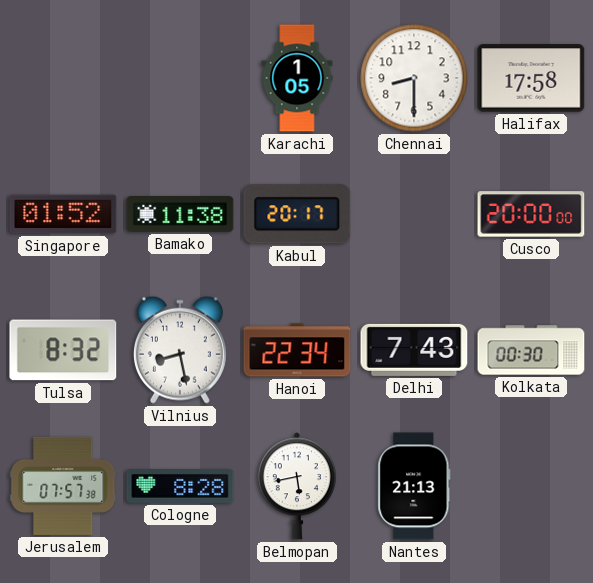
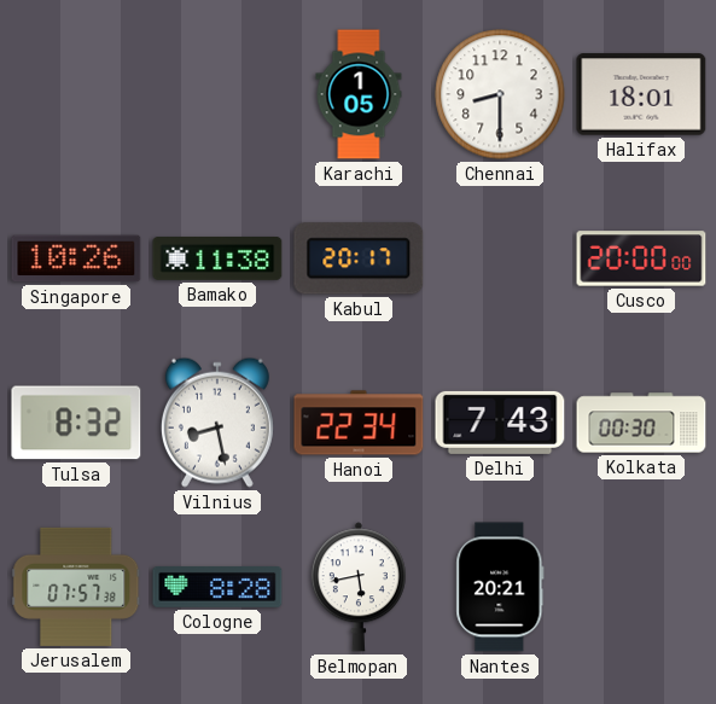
Halifax: 17:58 -> 18:01 (641, 94)
Singapore: 01:52 -> 10:26 (76, 258)
Nantes: 21:13 -> 20:21 (500, 587)
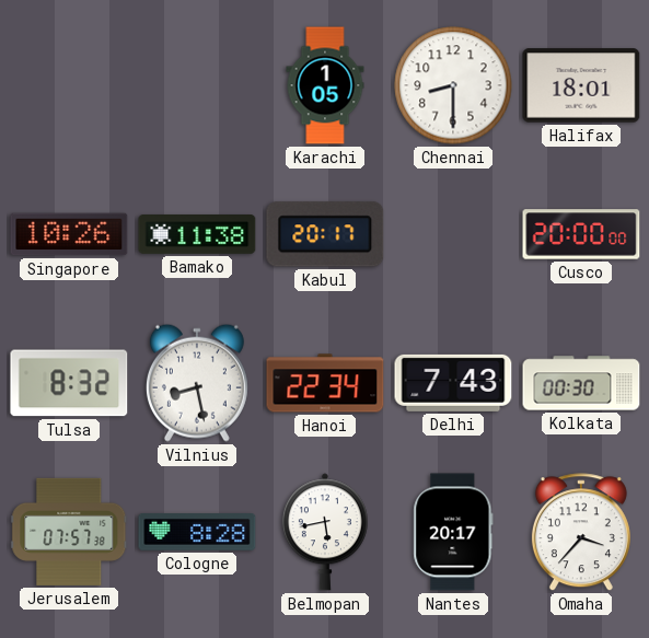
Nantes: 20:21 -> 20:17 (453, 532)
Omaha: none -> 3:37 (581, 533)
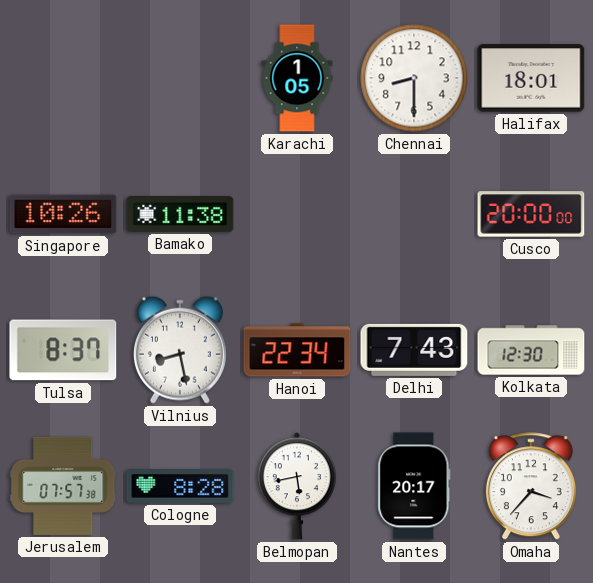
Kabul: 20:17 -> none (325, 234)
Tulsa: 8:32 -> 8:37 (63, 350)
Kolkata: 00:30 -> 12:30 (531, 350)
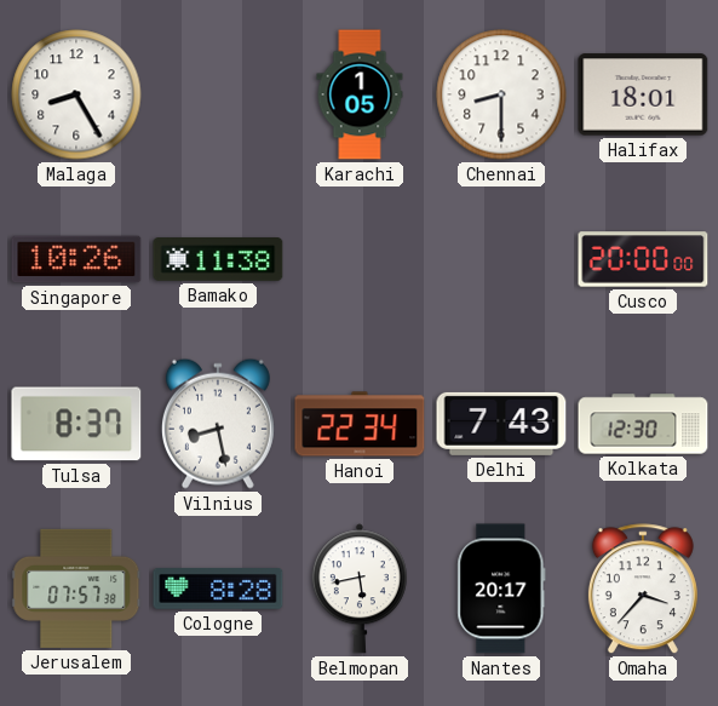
Malaga: none -> 8:25 (76, 94)
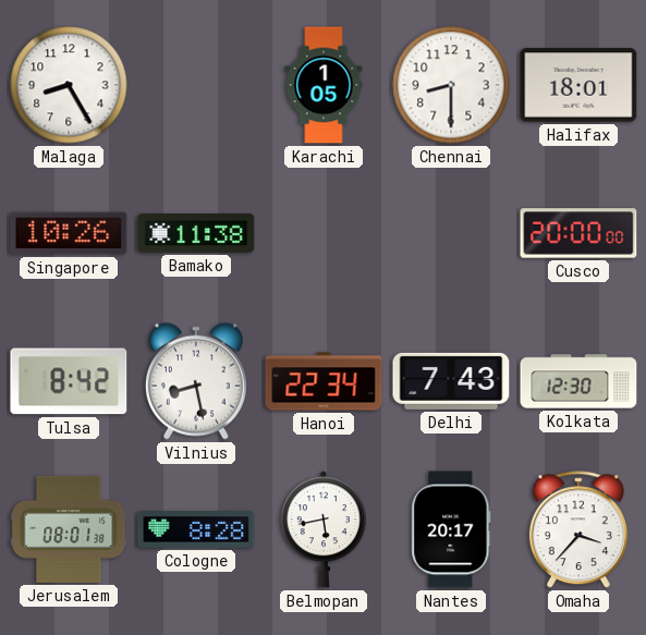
Tulsa: 8:37 -> 8:42 (69, 381)
Jerusalem: 07:57 -> 08:01 (69, 529)
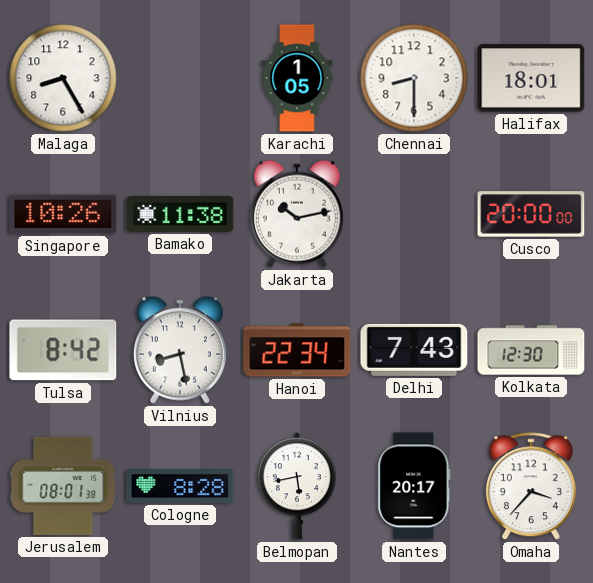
Jakarta: none -> 10:13 (297, 214)
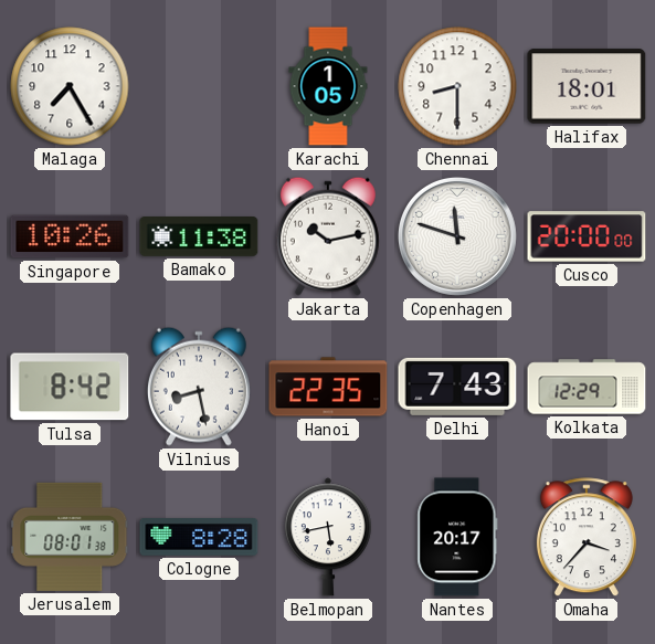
Malaga: 8:25 -> 7:25 (70, 86)
Copenhagen: none -> 11:48 (457, 236)
Hanoi: 22:34 -> 22:35 (328, 387)
Kolkata: 12:30 -> 12:29 (587, 387)
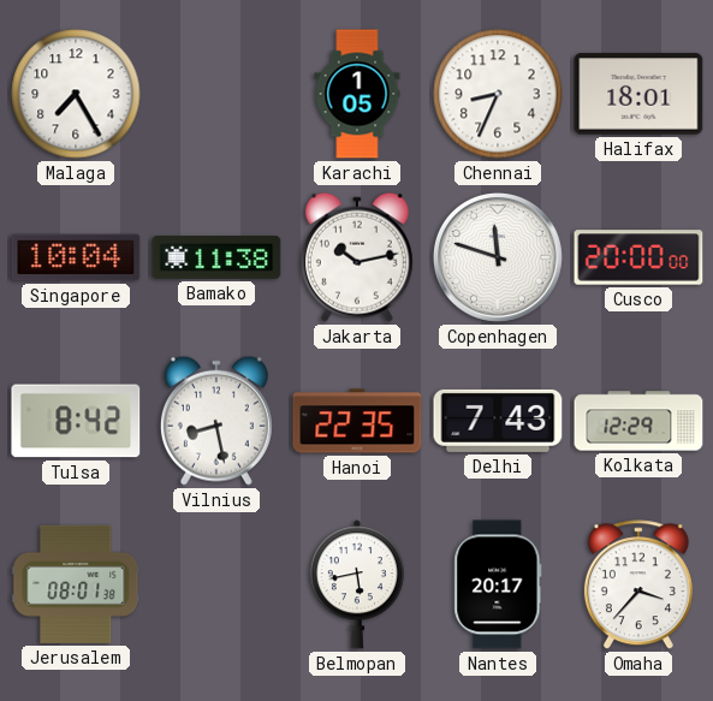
Chennai: 8:30 -> 8:34 (498, 94)
Singapore: 10:26 -> 10:04 (76, 257)
Cologne: 8:28 -> none (199, 538)
